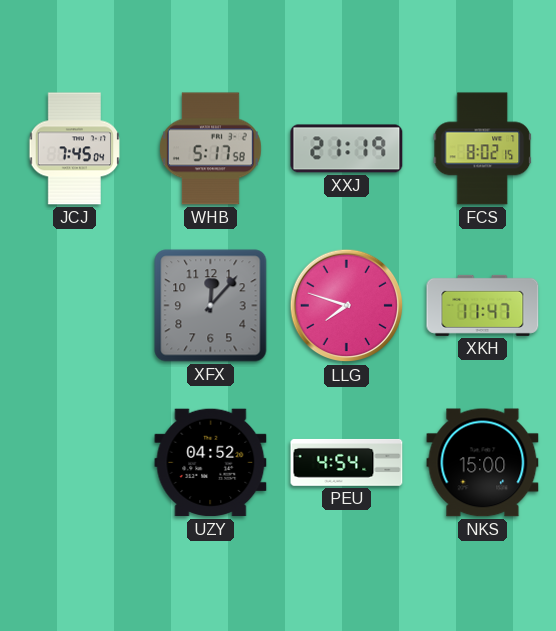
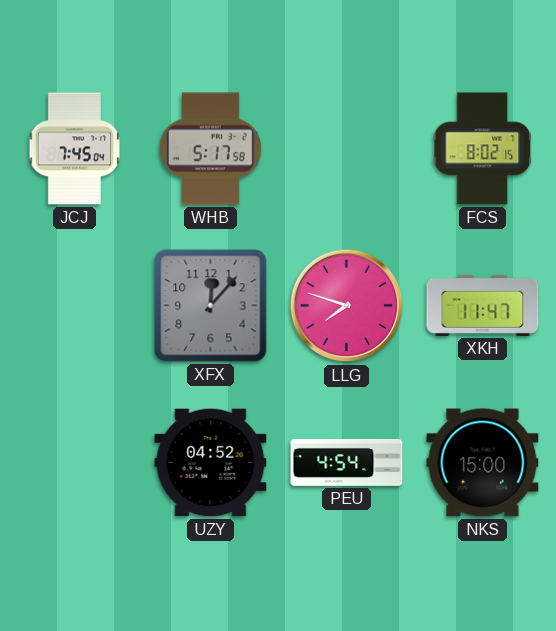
XXJ: 21:19 -> none (347, 149)
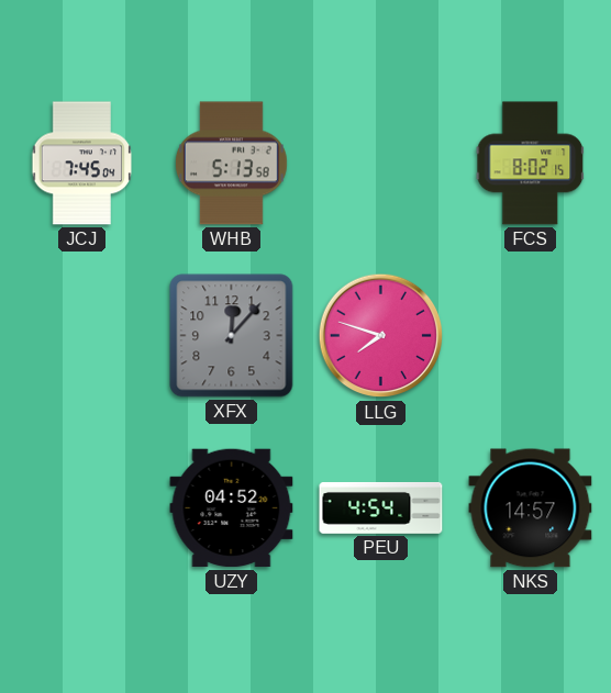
WHB: 5:17 -> 5:13 (231, 164)
XKH: 11:47 -> none (483, 305)
NKS: 15:00 -> 14:57 (531, 508)
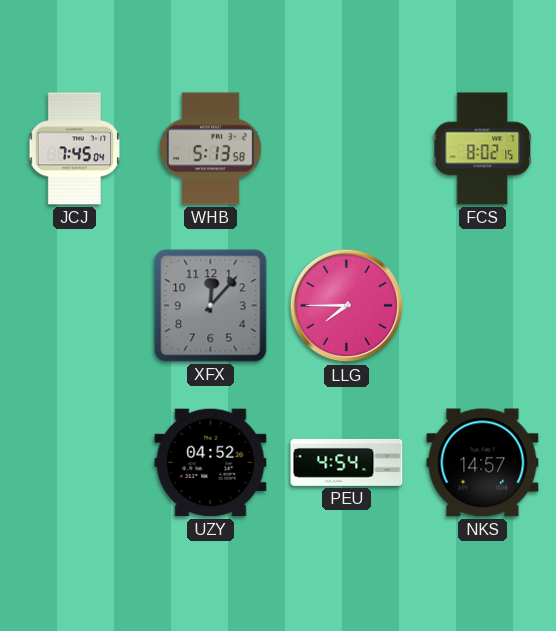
LLG: 7:48 -> 7:45 (347, 306)
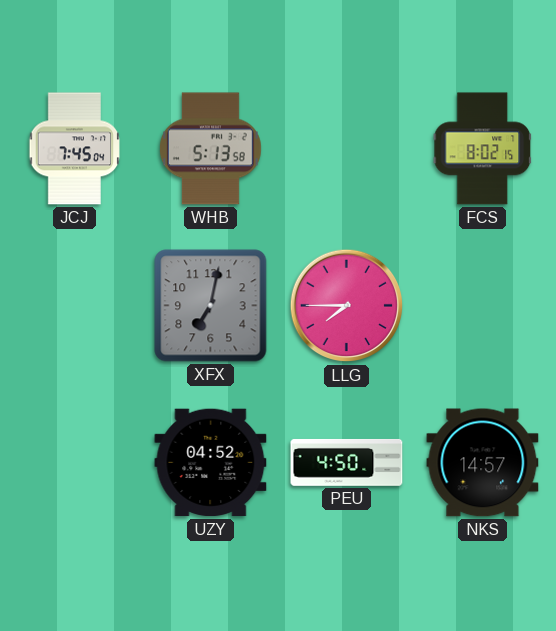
XFX: 12:07 -> 7:02 (211, 306)
PEU: 4:54 -> 4:50 (347, 463)
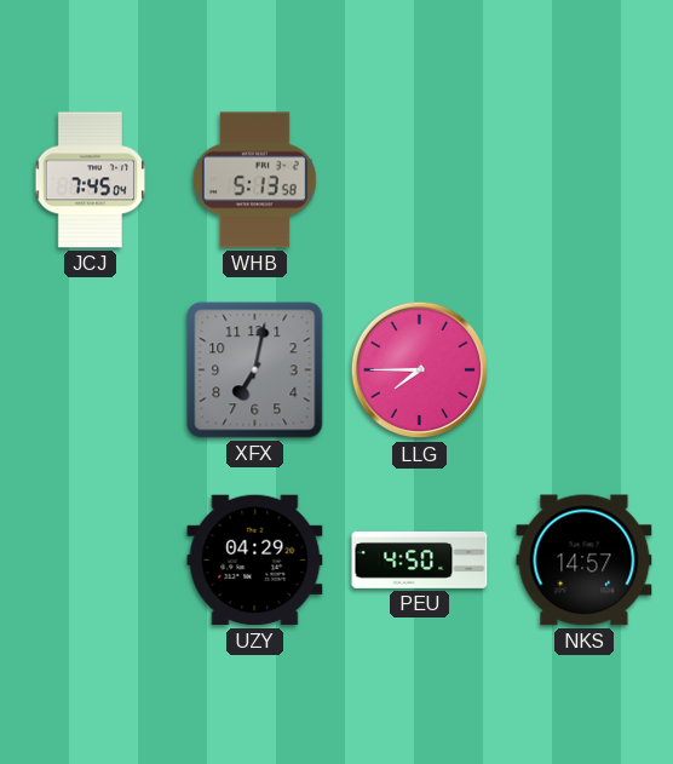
FCS: 8:02 -> none (483, 149)
UZY: 04:52 -> 04:29 (255, 561)
